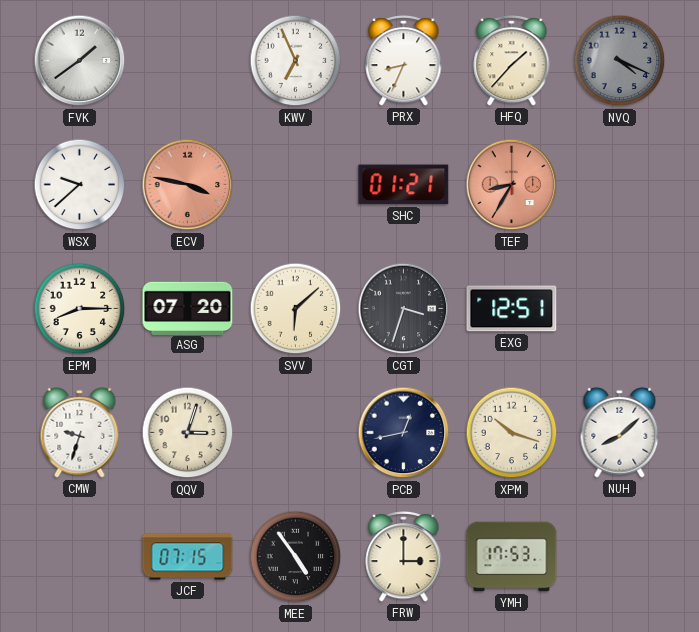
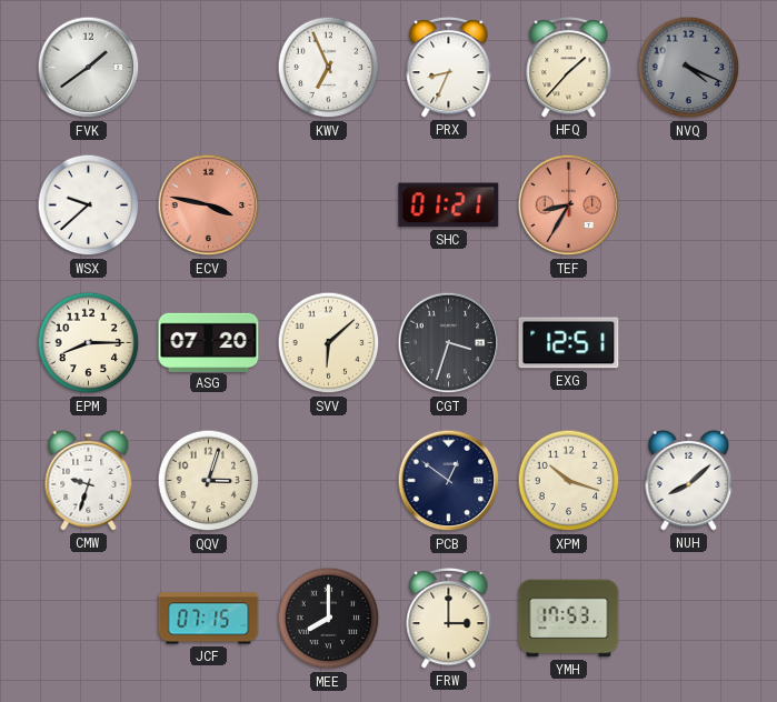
PCB: 12:43 -> 12:51 (449, 481)
MEE: 4:54 -> 8:00 (329, 619)
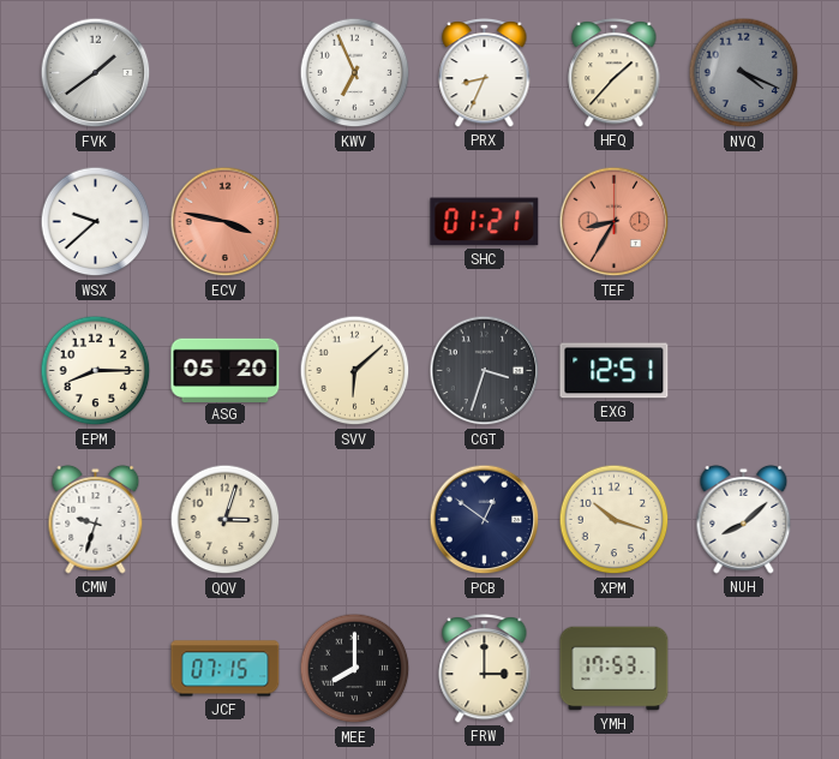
ASG: 07:20 -> 05:20 (226, 370)
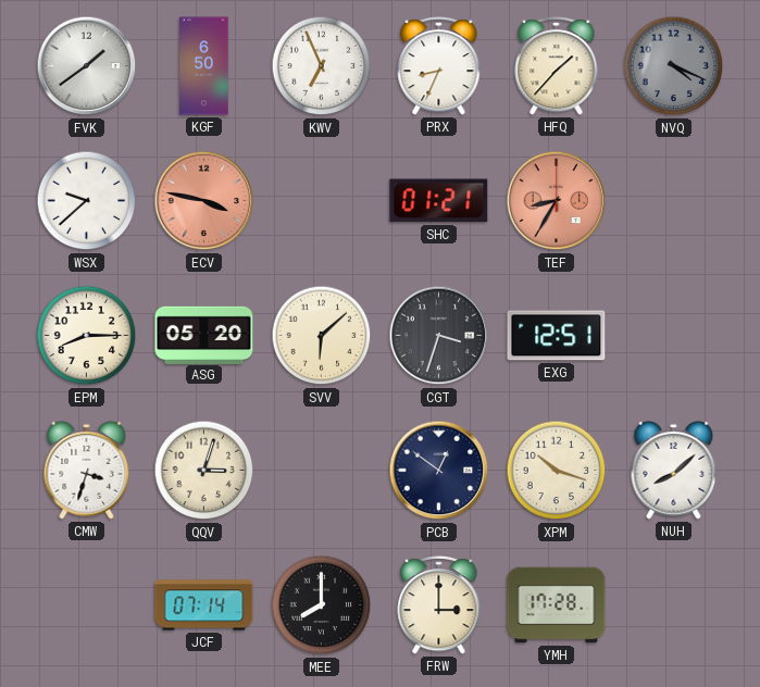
KGF: none -> 6:50 (204, 66)
CMW: 9:33 -> 3:33 (87, 470)
JCF: 07:15 -> 07:14 (204, 605)
YMH: 17:53 -> 17:28 (557, 605)
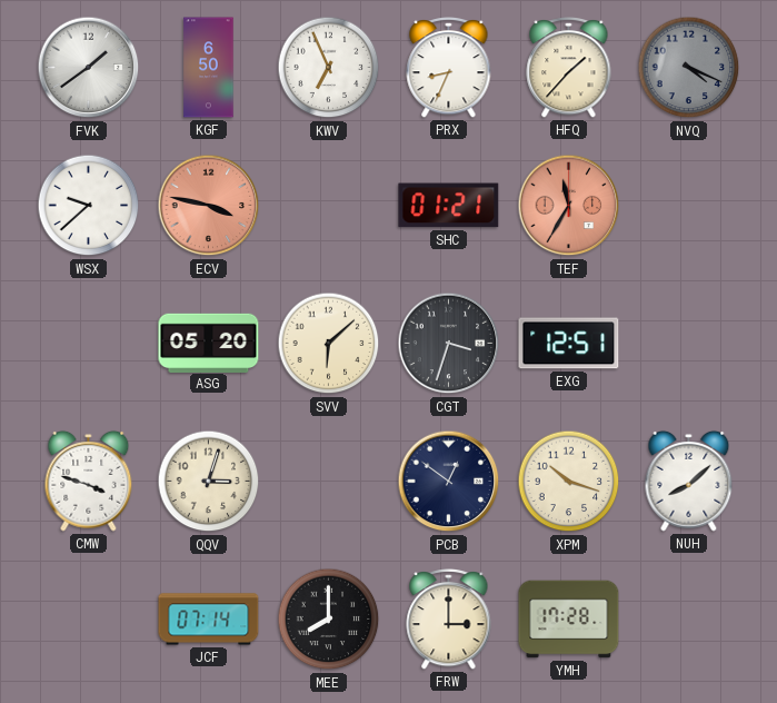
TEF: 8:35 -> 11:35 (569, 206)
EPM: 8:15 -> none (87, 336)
CMW: 3:33 -> 3:48 (89, 481)
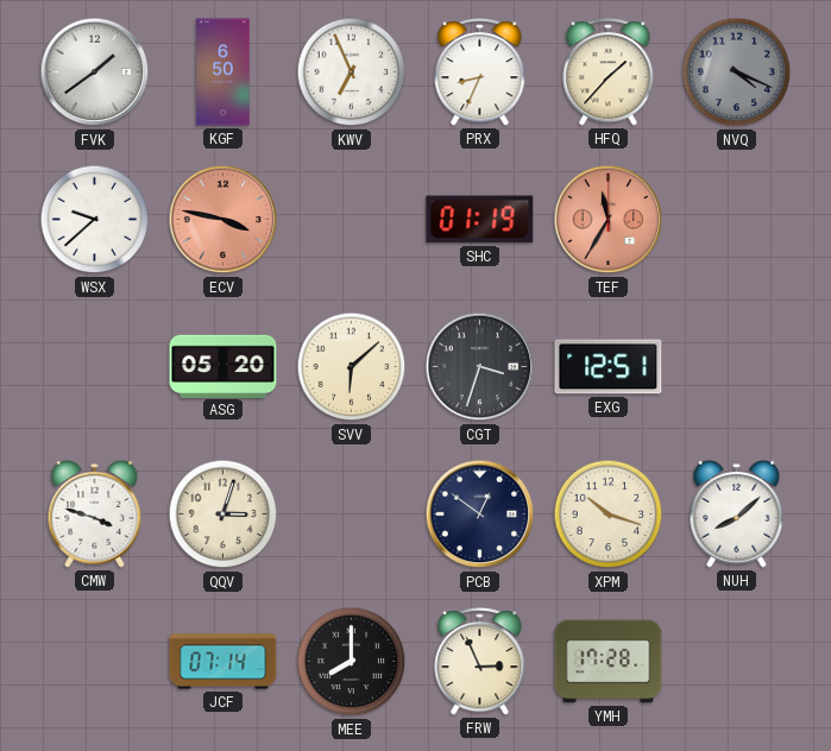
SHC: 01:21 -> 01:19 (480, 220)
FRW: 3:00 -> 2:56 (480, 662)
